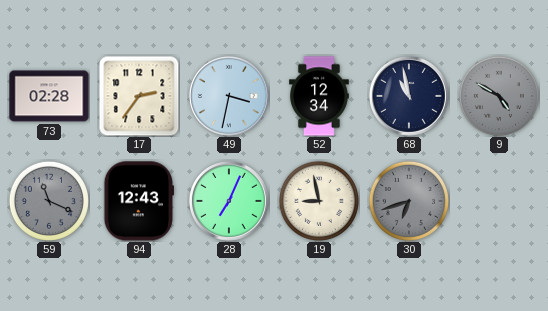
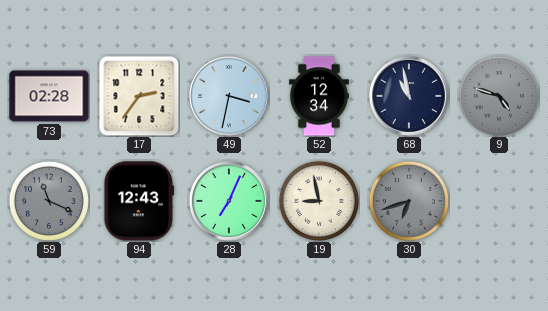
9: 4:50 -> 4:48 (499, 96)
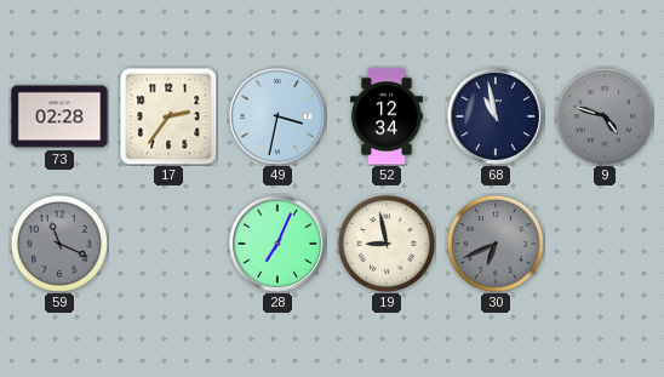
94: 12:43 -> none (138, 201)
30: 6:42 -> 6:41 (496, 244)
